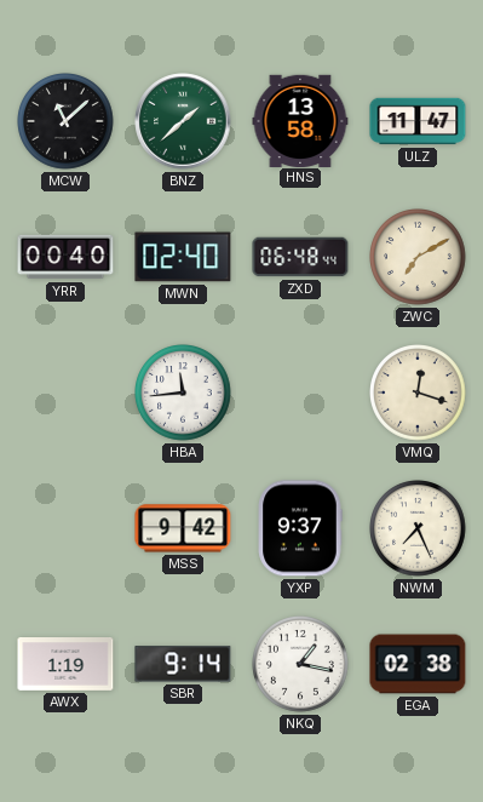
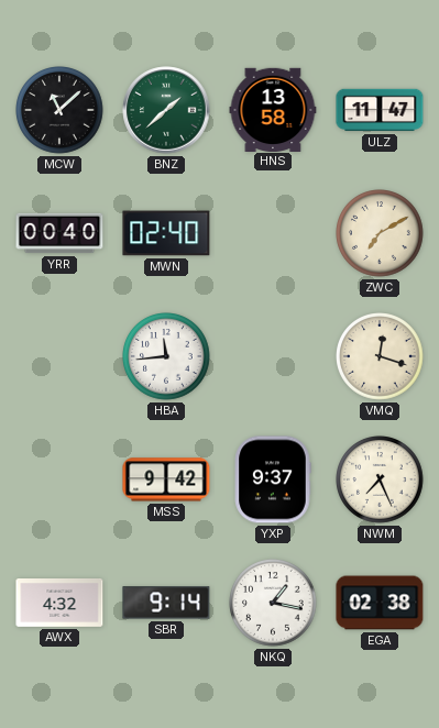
ZXD: 06:48 -> none (300, 257)
AWX: 1:19 -> 4:32 (59, 604)
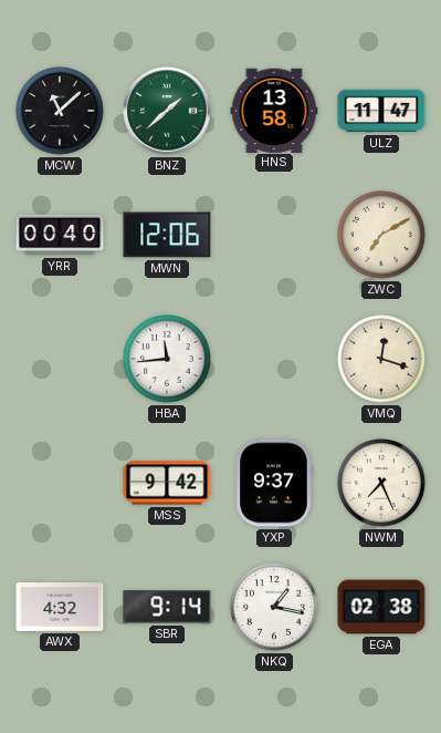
MWN: 02:40 -> 12:06 (167, 235)
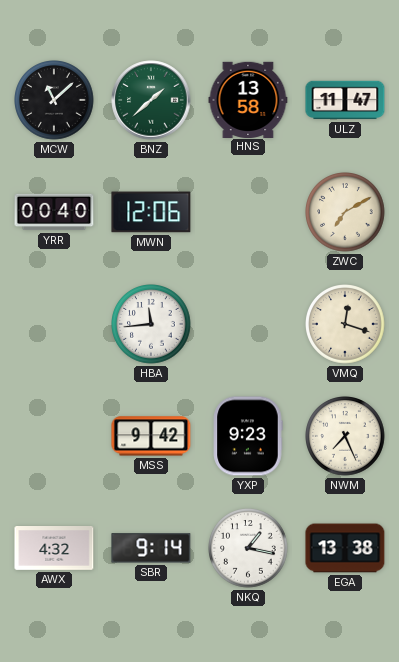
YXP: 9:37 -> 9:23 (248, 436)
EGA: 02:38 -> 13:38 (345, 548)
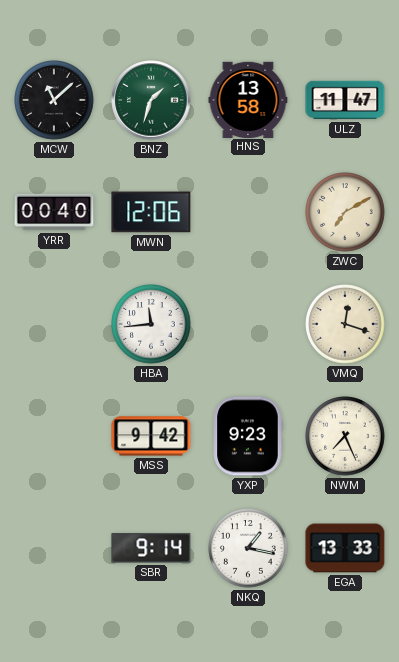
BNZ: 1:38 -> 1:33 (151, 100)
AWX: 4:32 -> none (54, 549)
EGA: 13:38 -> 13:33 (345, 548)
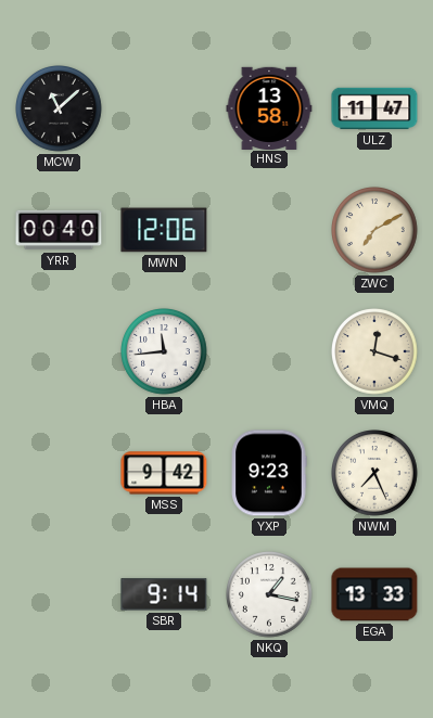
BNZ: 1:33 -> none (151, 100)
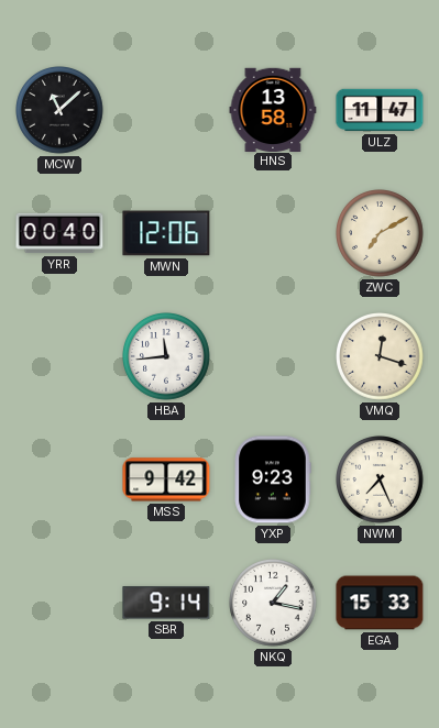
EGA: 13:33 -> 15:33 (380, 603)
